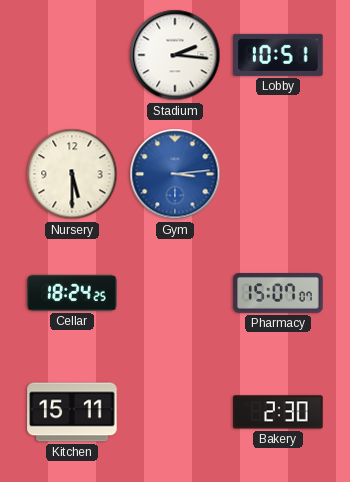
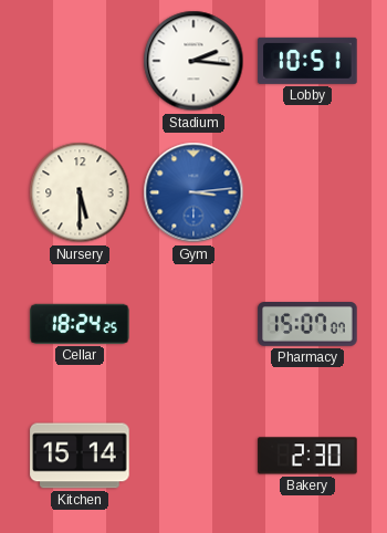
Kitchen: 15:11 -> 15:14 (80, 456)
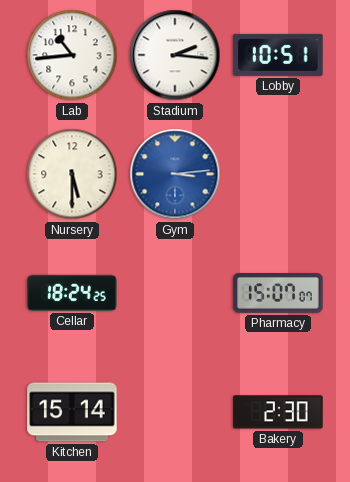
Lab: none -> 10:44 (72, 55)
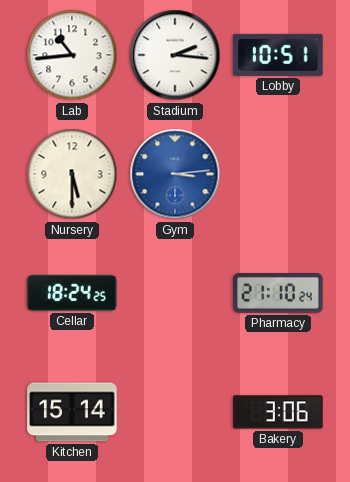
Pharmacy: 15:07 -> 21:10 (278, 294)
Bakery: 2:30 -> 3:06 (278, 412)
